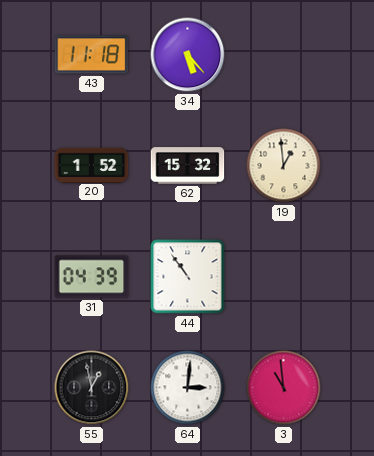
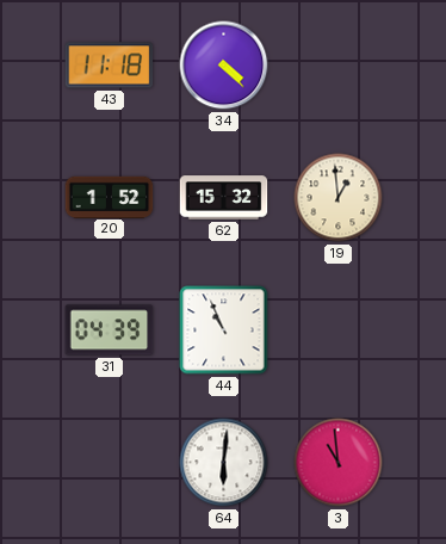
34: 5:23 -> 4:23 (224, 66)
44: 10:54 -> 10:56 (224, 330)
55: 12:58 -> none (92, 388)
64: 3:01 -> 6:01 (224, 463)
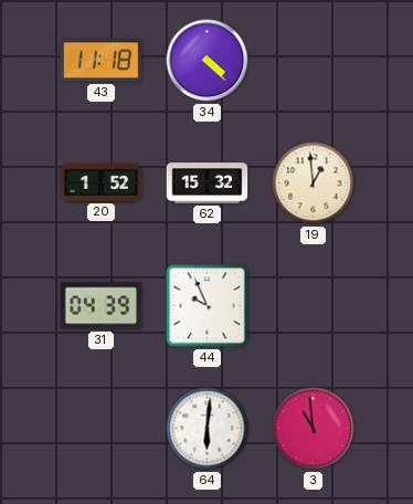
44: 10:56 -> 9:56 (208, 306)
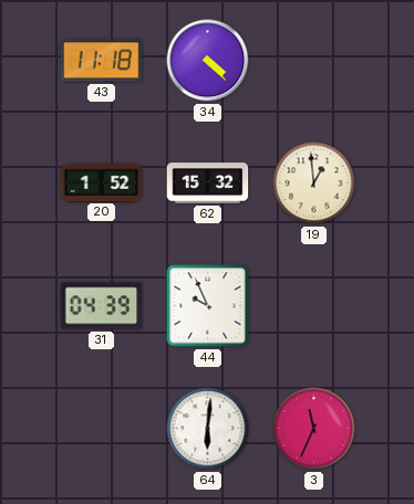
3: 10:59 -> 11:34 (314, 429)
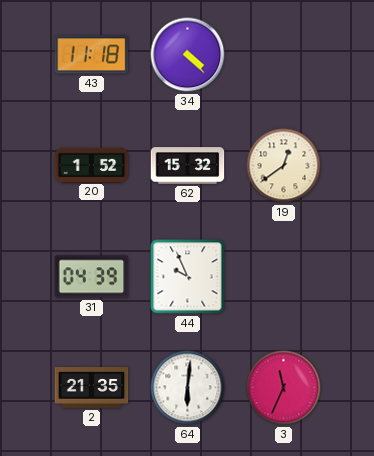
19: 12:59 -> 12:39 (284, 166)
2: none -> 21:35 (92, 388)
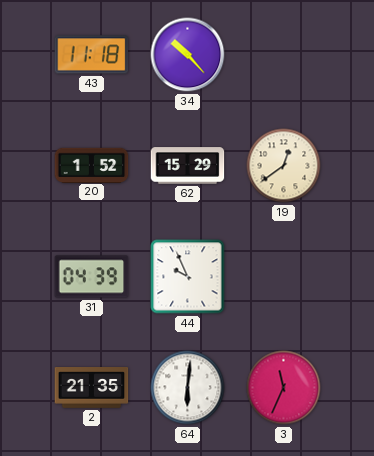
34: 4:23 -> 10:23 (188, 55)
62: 15:32 -> 15:29 (188, 166)
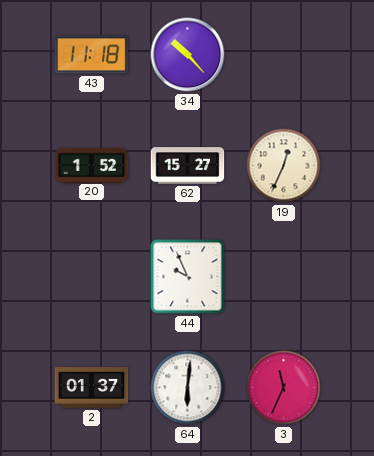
62: 15:29 -> 15:27 (188, 166)
19: 12:39 -> 12:34 (284, 166)
31: 04:39 -> none (92, 277)
2: 21:35 -> 01:37 (92, 388)
